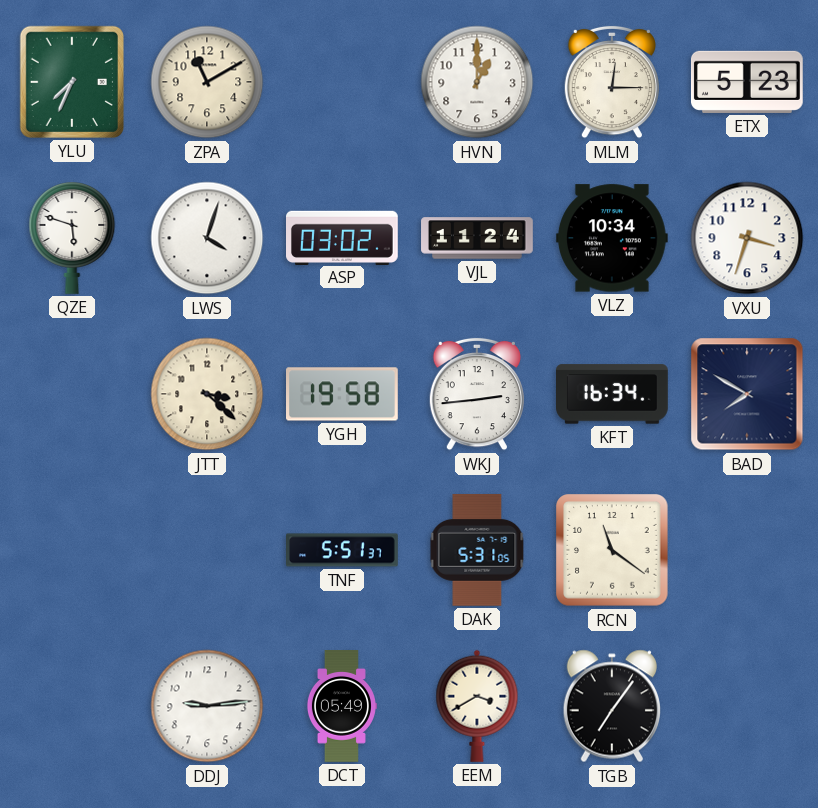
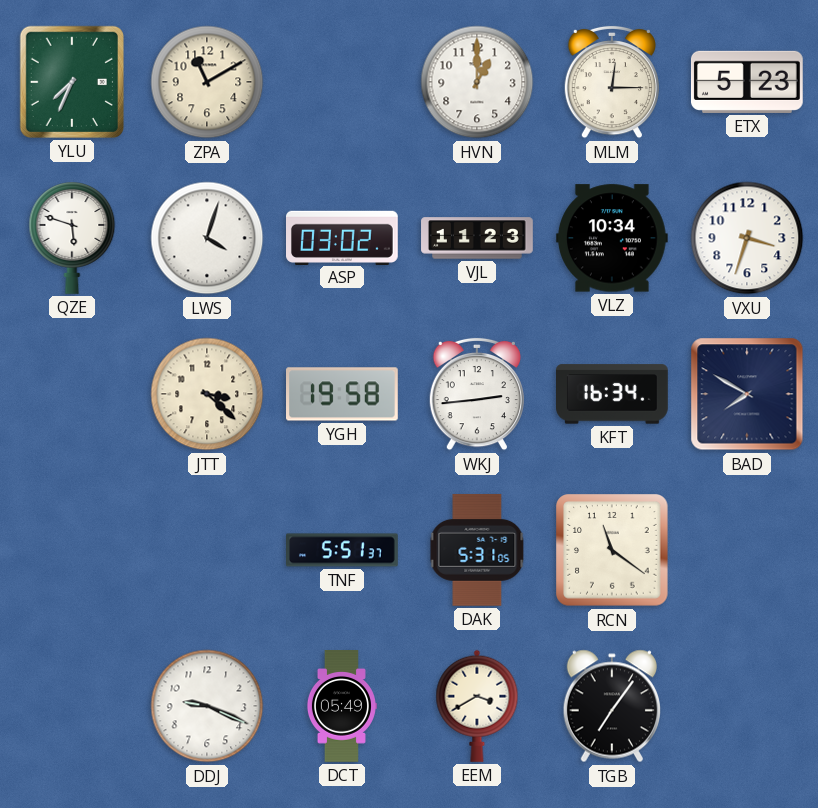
VJL: 11:24 -> 11:23 (477, 238)
DDJ: 9:14 -> 9:19 (207, 706)
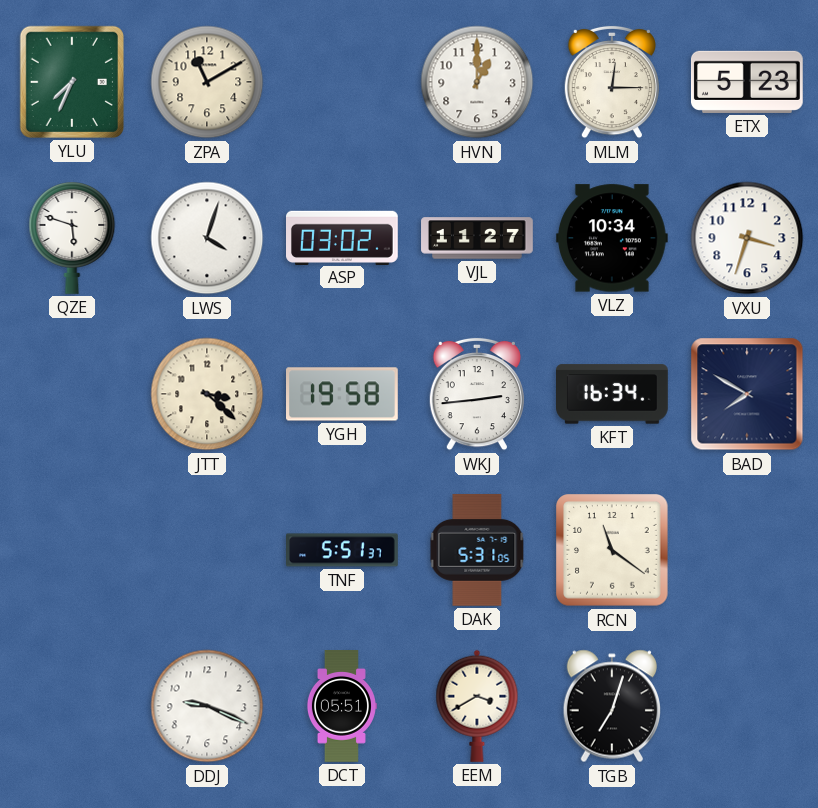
VJL: 11:23 -> 11:27 (477, 238)
DCT: 05:49 -> 05:51 (341, 706)
TGB: 7:06 -> 7:03 (612, 706)
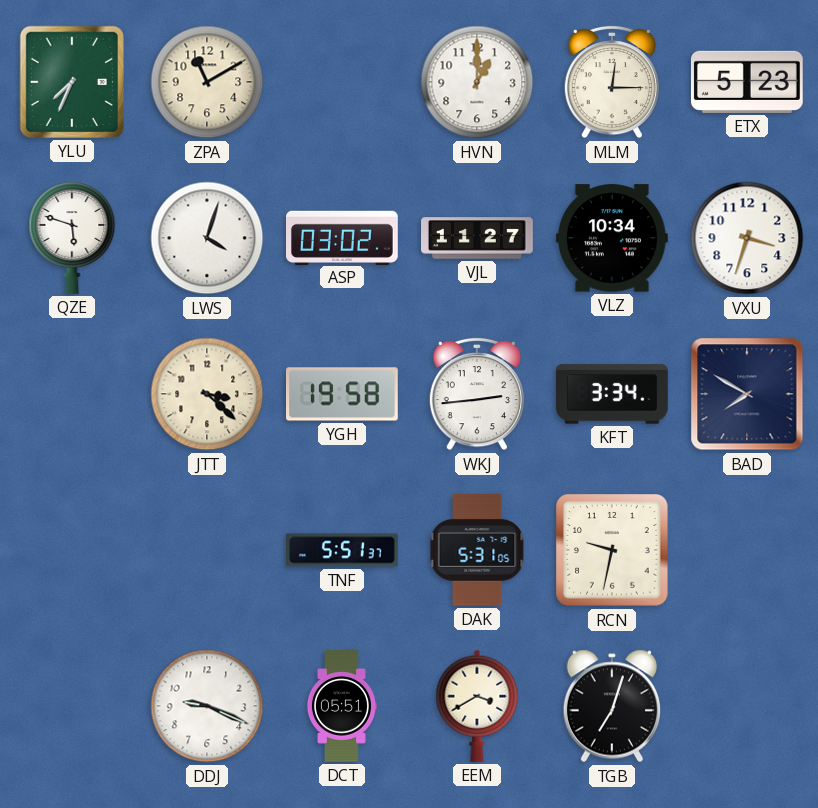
KFT: 16:34 -> 3:34 (613, 394)
RCN: 11:21 -> 9:32 (612, 550)
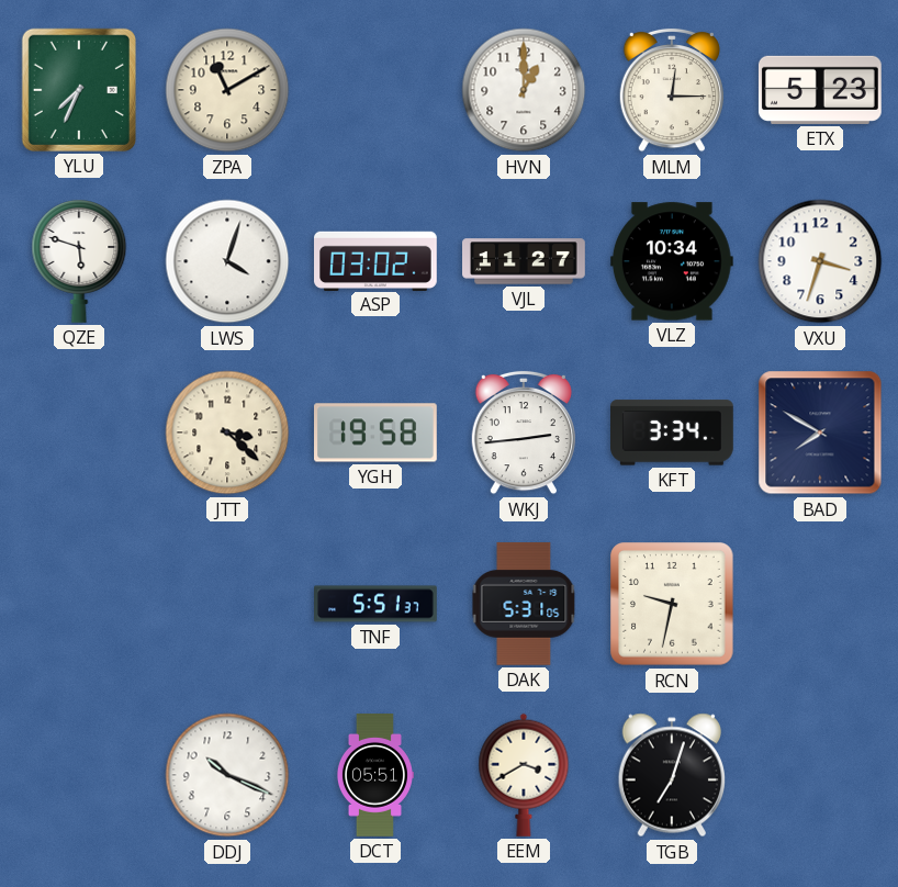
DDJ: 9:19 -> 10:19 (227, 775)
